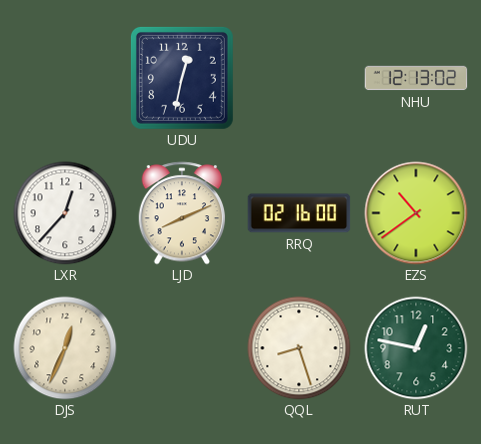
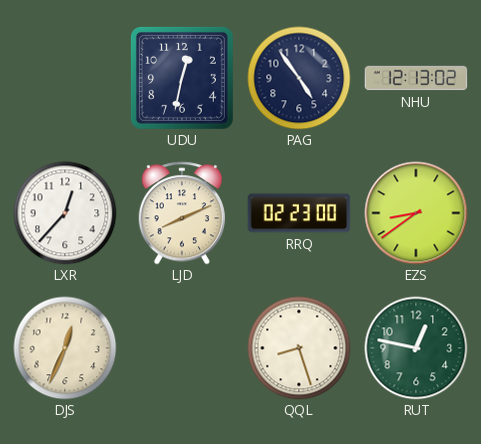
PAG: none -> 4:54 (299, 78)
RRQ: 02:16 -> 02:23 (299, 213)
EZS: 10:39 -> 8:39 (416, 213)
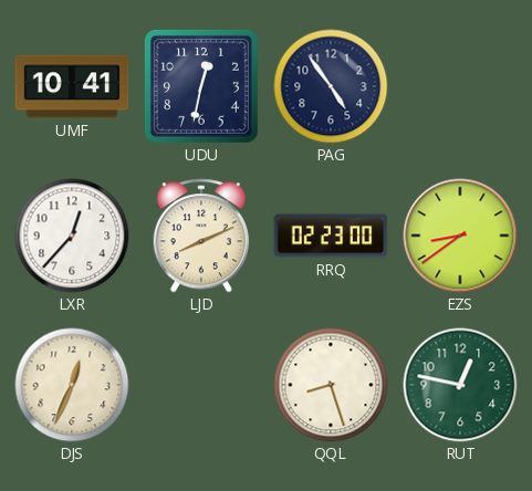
UMF: none -> 10:41 (72, 86)
NHU: 12:13 -> none (416, 78)
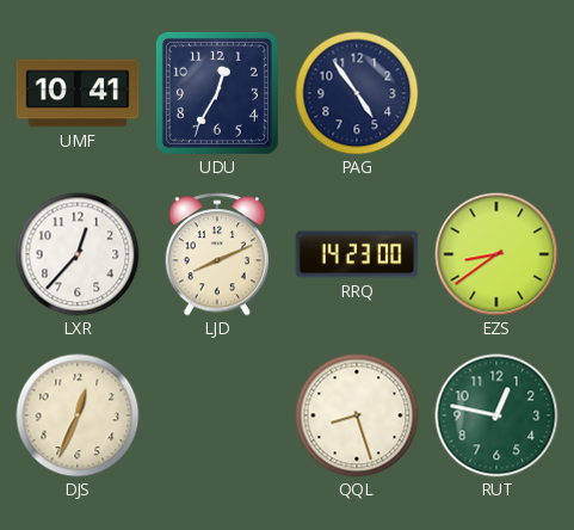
UDU: 12:32 -> 12:35 (217, 93)
RRQ: 02:23 -> 14:23 (357, 254)
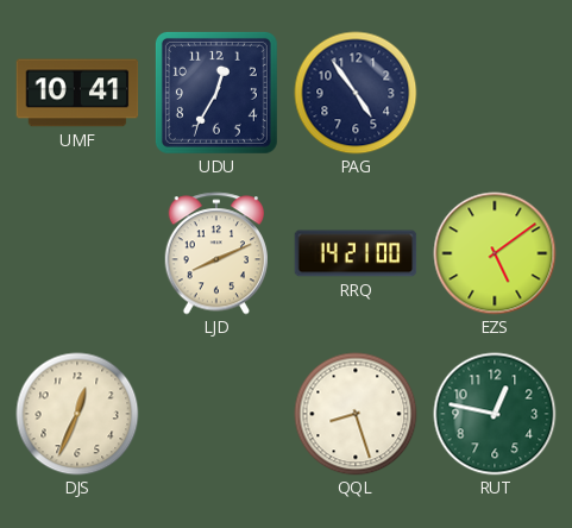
LXR: 12:37 -> none (78, 254)
RRQ: 14:23 -> 14:21 (356, 253)
EZS: 8:39 -> 5:09 (495, 253)
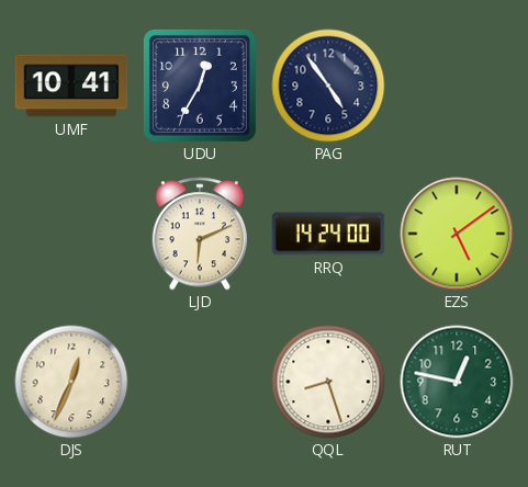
LJD: 8:11 -> 6:11 (199, 234)
RRQ: 14:21 -> 14:24 (328, 234)
